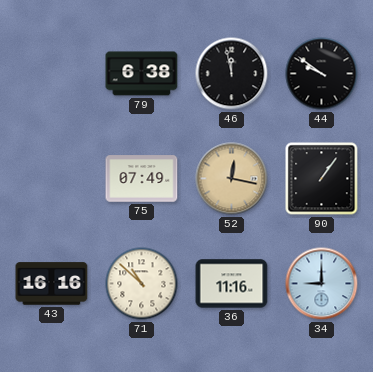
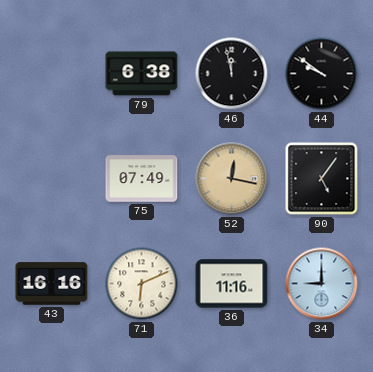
90: 1:06 -> 5:06 (322, 179)
71: 10:52 -> 6:11 (142, 284)
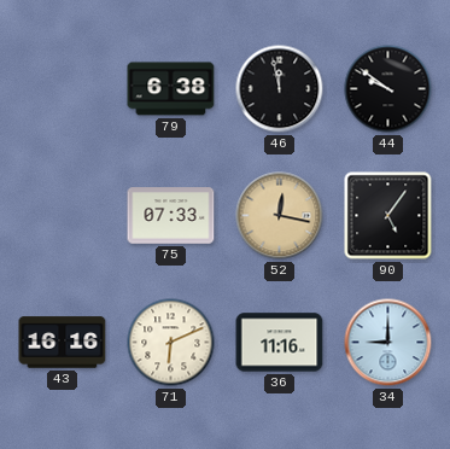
75: 07:49 -> 07:33 (171, 216)
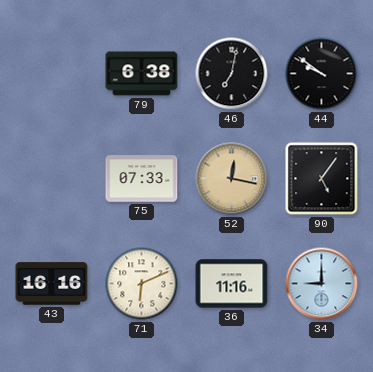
46: 11:58 -> 7:02 (232, 74)
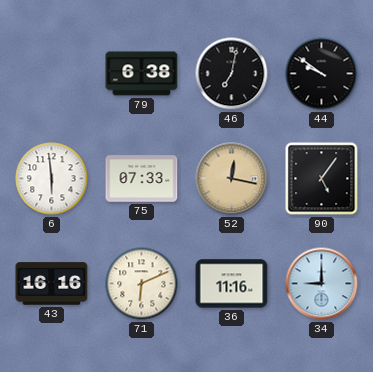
6: none -> 5:59 (52, 179)
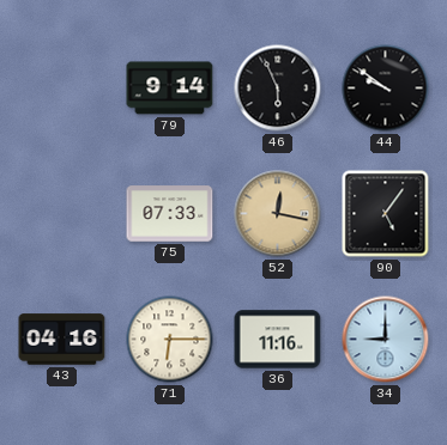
79: 6:38 -> 9:14 (170, 89)
46: 7:02 -> 5:56 (278, 89)
6: 5:59 -> none (52, 179)
43: 16:16 -> 04:16 (62, 340)
71: 6:11 -> 6:15 (170, 340)
